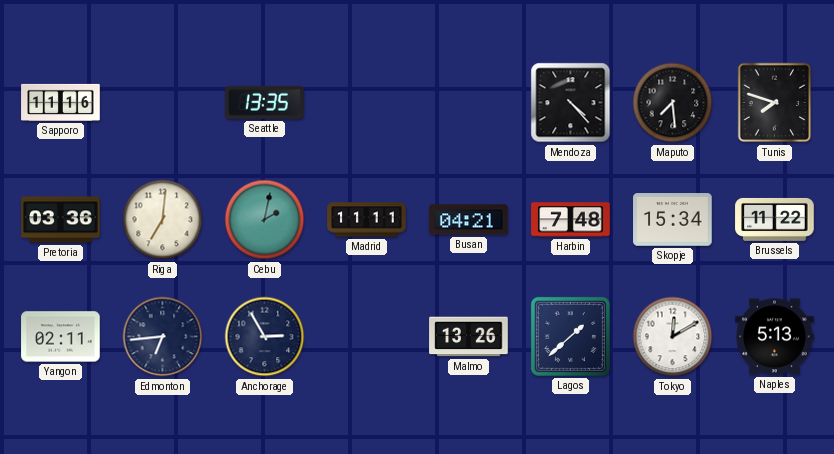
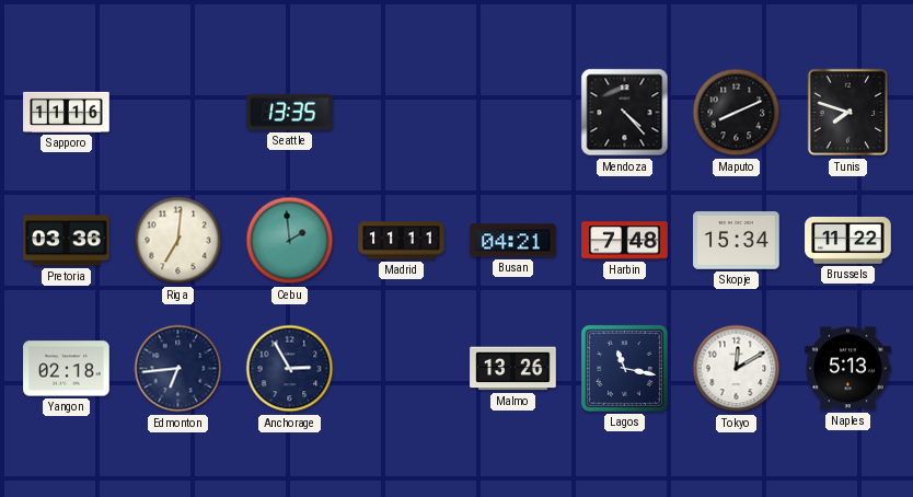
Maputo: 7:29 -> 8:11 (737, 113)
Cebu: 2:02 -> 1:59 (290, 241)
Yangon: 02:11 -> 02:18 (67, 369)
Lagos: 1:38 -> 11:17 (624, 368)
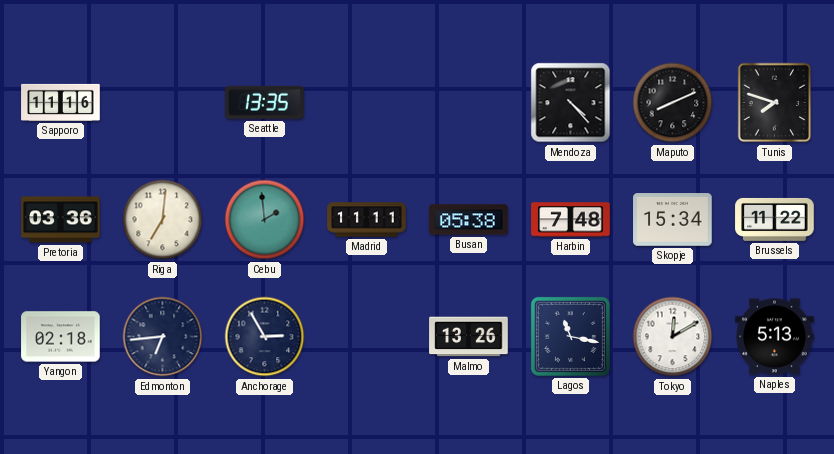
Busan: 04:21 -> 05:38 (469, 220)
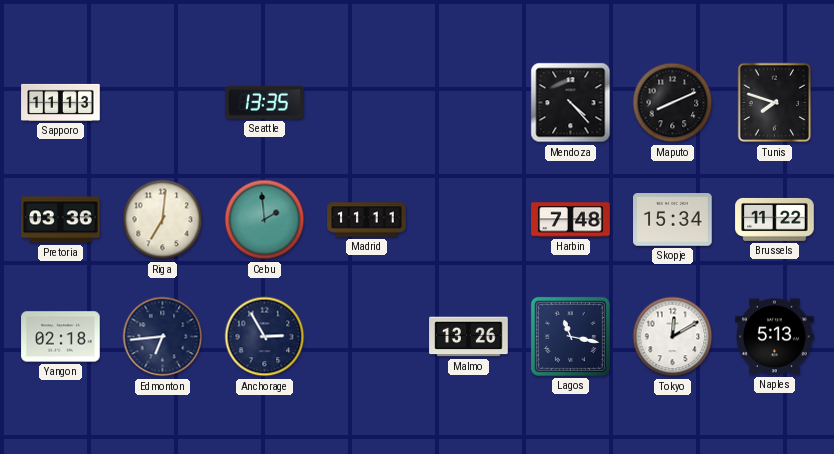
Sapporo: 11:16 -> 11:13 (61, 102)
Busan: 05:38 -> none (469, 220)
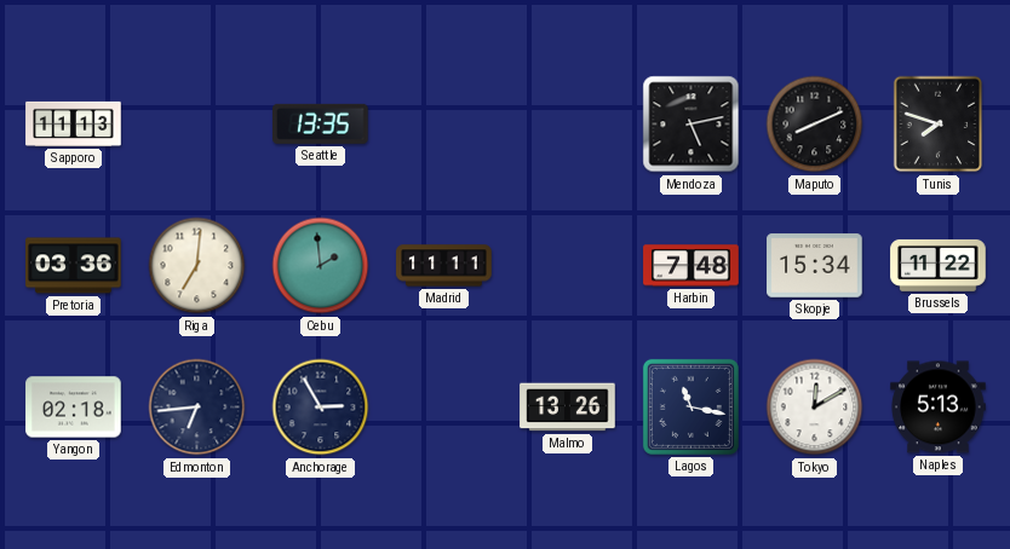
Mendoza: 4:23 -> 5:13 (691, 125)
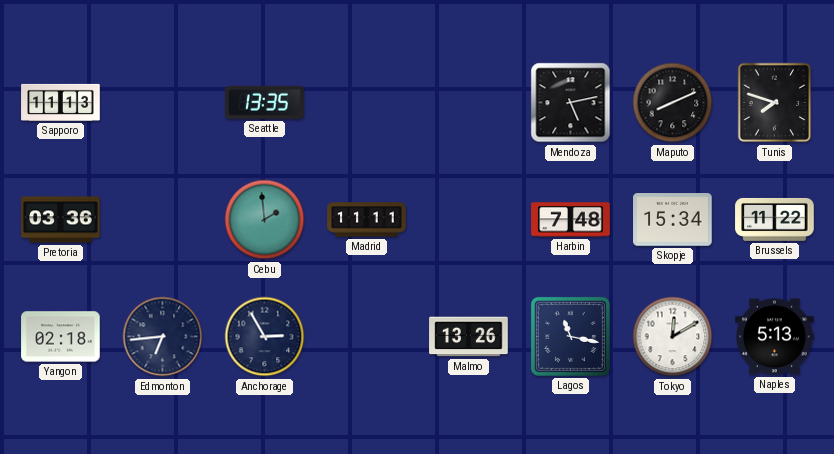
Riga: 7:01 -> none (197, 266)
